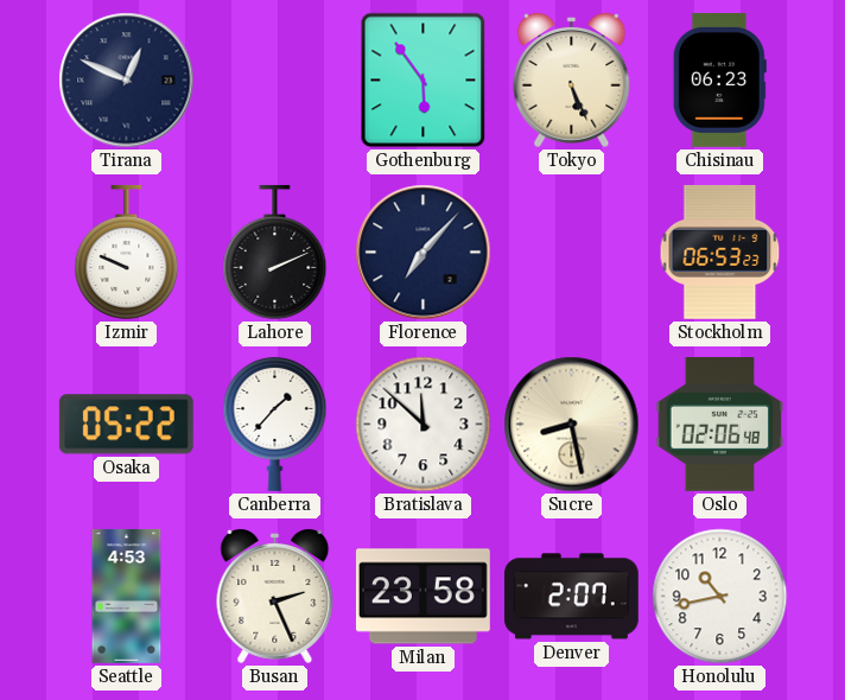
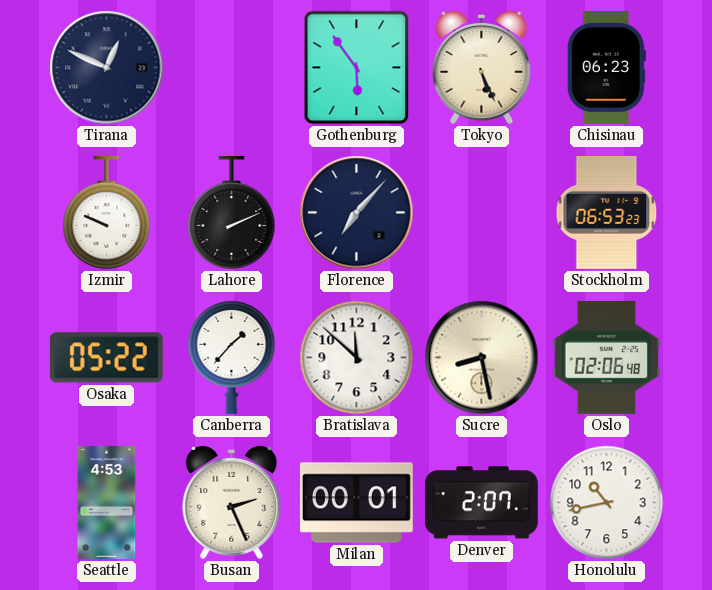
Milan: 23:58 -> 00:01 (356, 503)
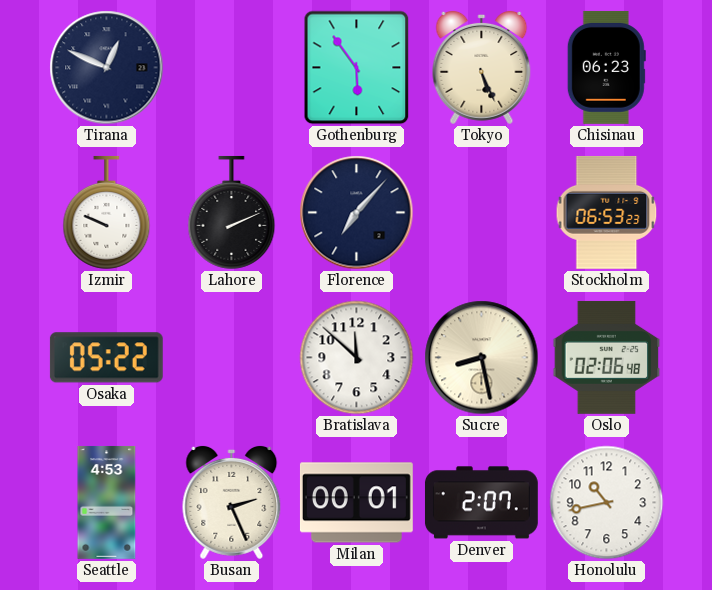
Canberra: 1:37 -> none (232, 357)
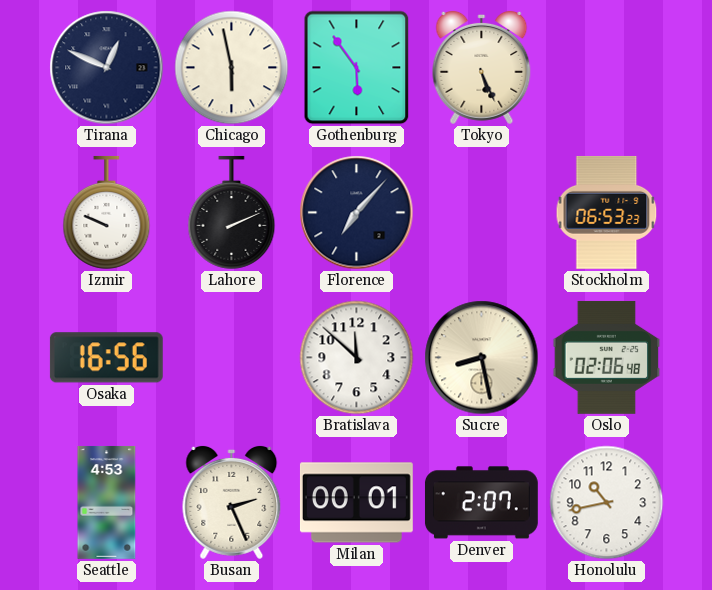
Chicago: none -> 5:58 (232, 68)
Chisinau: 06:23 -> none (606, 67)
Osaka: 05:22 -> 16:56 (106, 358)
